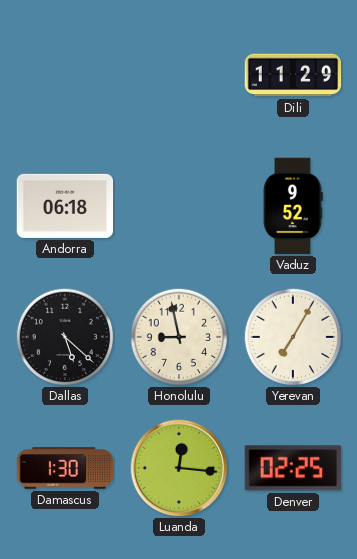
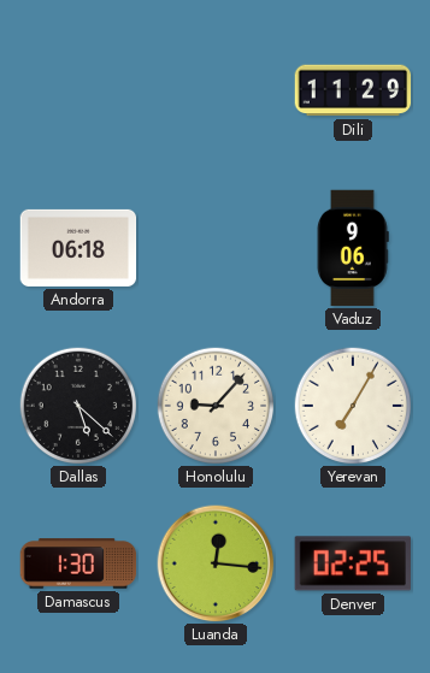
Vaduz: 9:52 -> 9:06 (353, 248)
Honolulu: 8:58 -> 9:07 (216, 406)
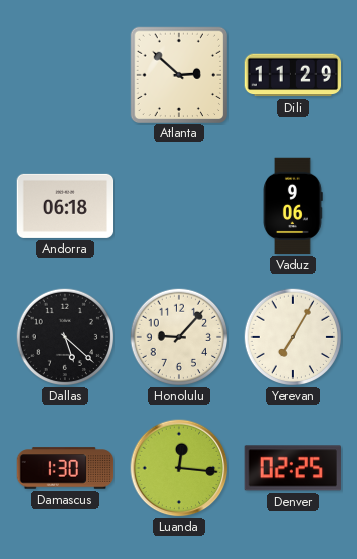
Atlanta: none -> 2:52 (178, 74)
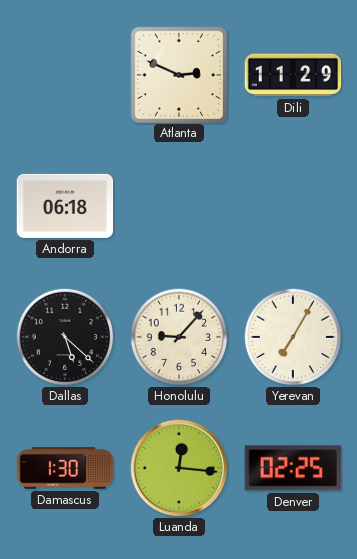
Atlanta: 2:52 -> 2:49 (178, 74)
Vaduz: 9:06 -> none (293, 206)
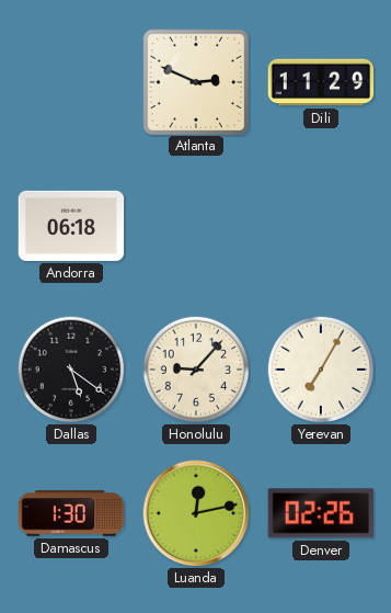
Dallas: 5:22 -> 5:21 (71, 370)
Luanda: 12:16 -> 12:13 (196, 513)
Denver: 02:25 -> 02:26 (321, 513)
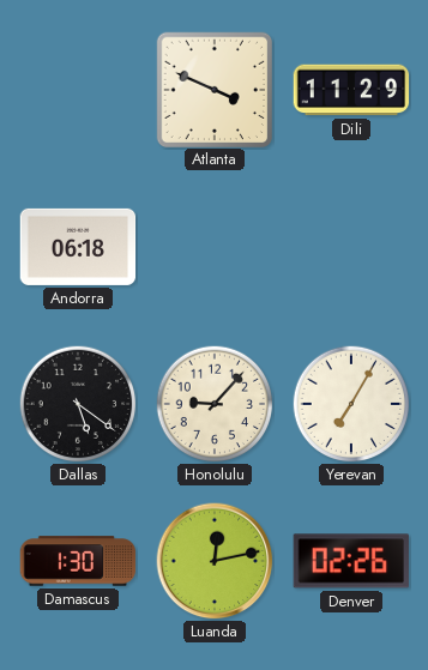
Atlanta: 2:49 -> 3:49 (213, 89)
